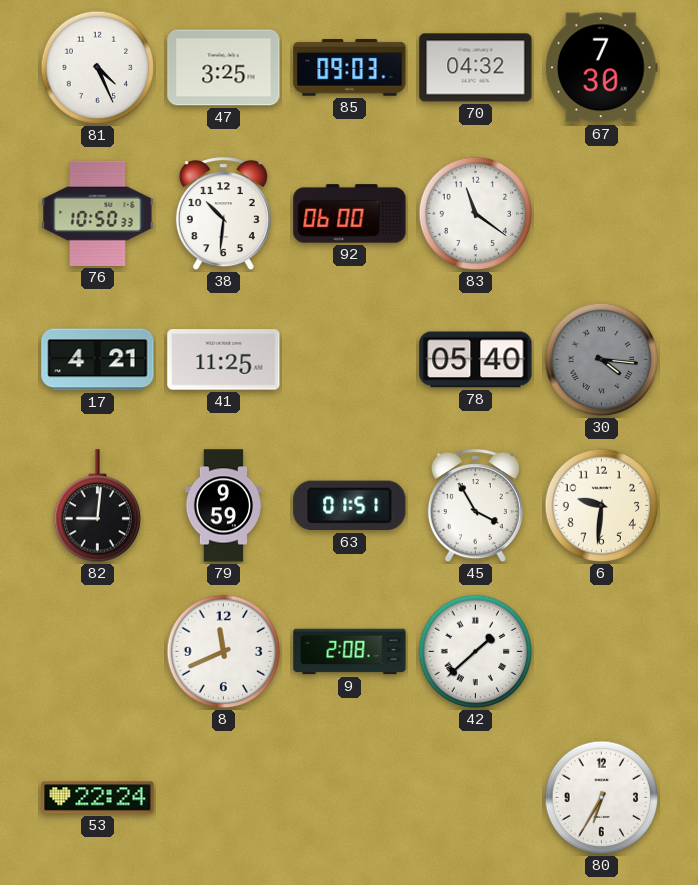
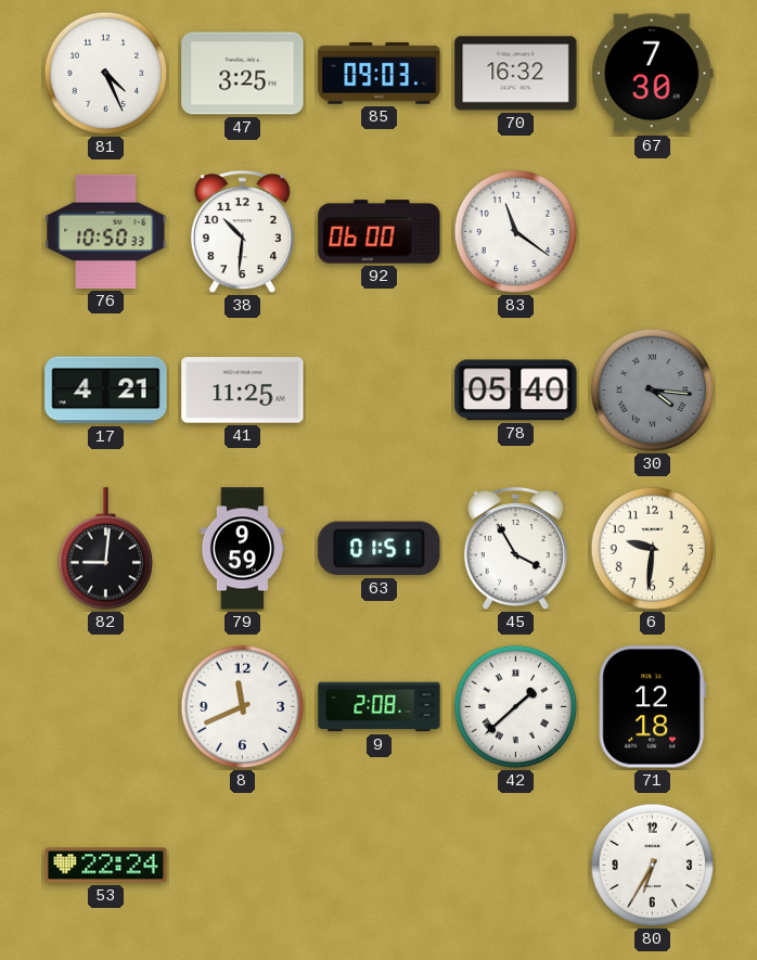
70: 04:32 -> 16:32 (516, 74)
71: none -> 12:18 (652, 707)
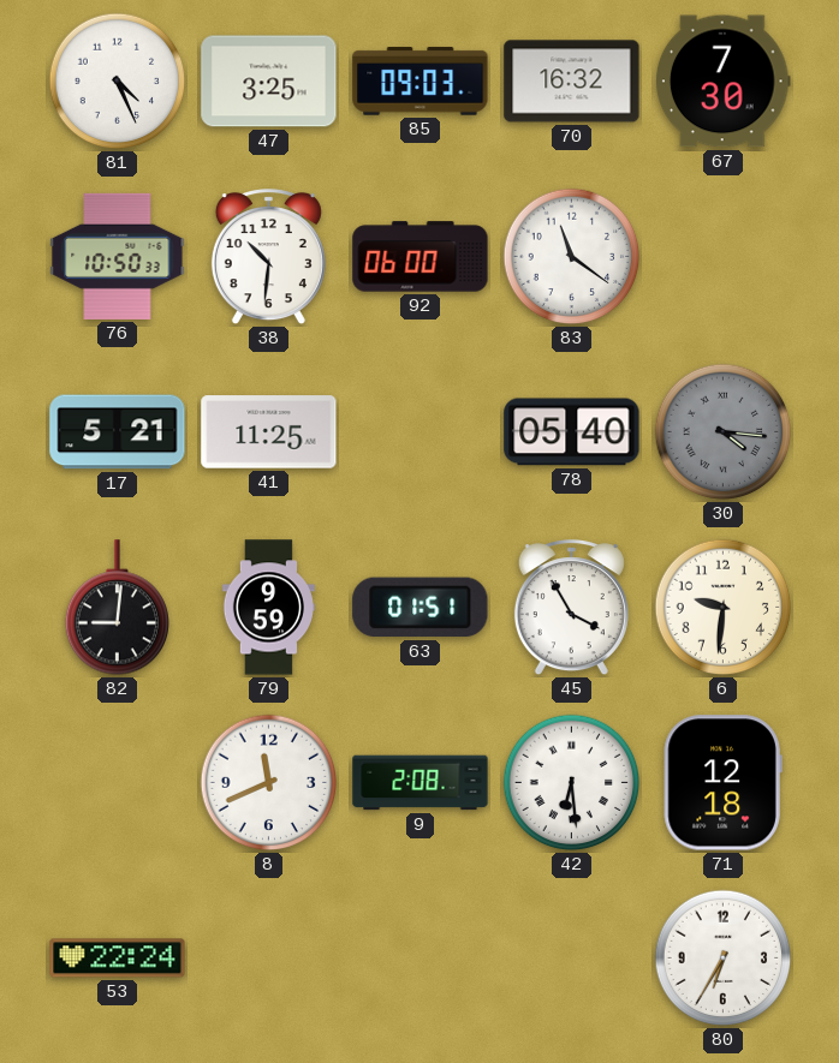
17: 4:21 -> 5:21 (118, 432)
42: 1:38 -> 6:29 (572, 783)
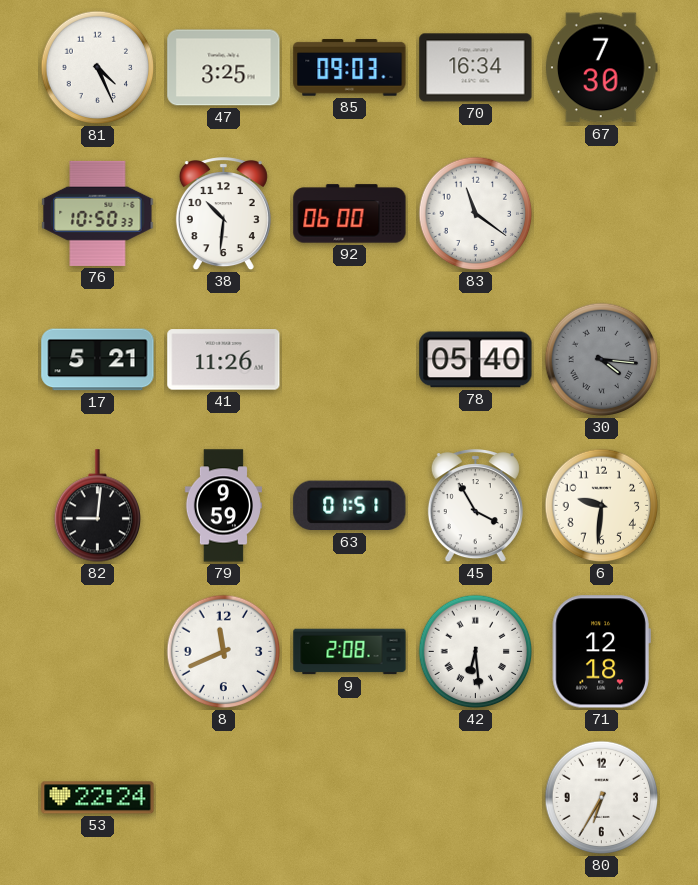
70: 16:32 -> 16:34 (476, 68)
41: 11:25 -> 11:26 (224, 360)
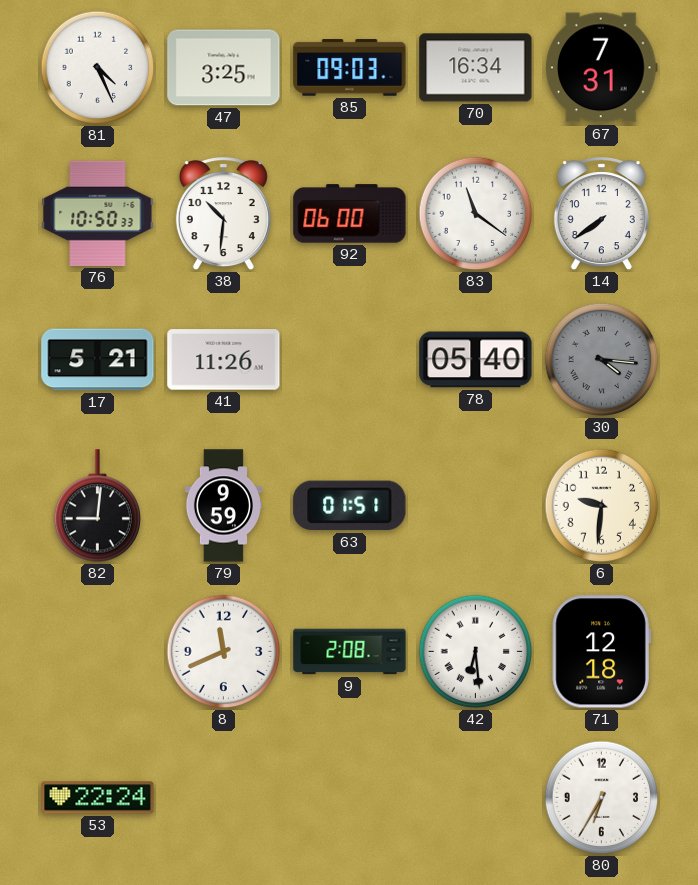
67: 7:30 -> 7:31 (601, 68)
14: none -> 7:39 (601, 214)
45: 3:55 -> none (475, 506)
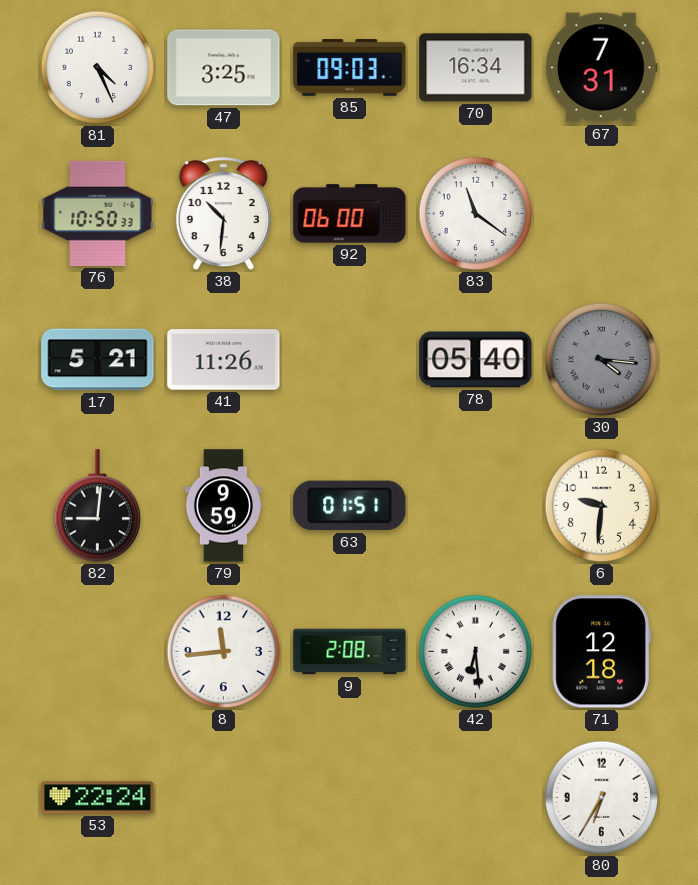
14: 7:39 -> none (601, 214)
8: 11:41 -> 11:44 (224, 652)
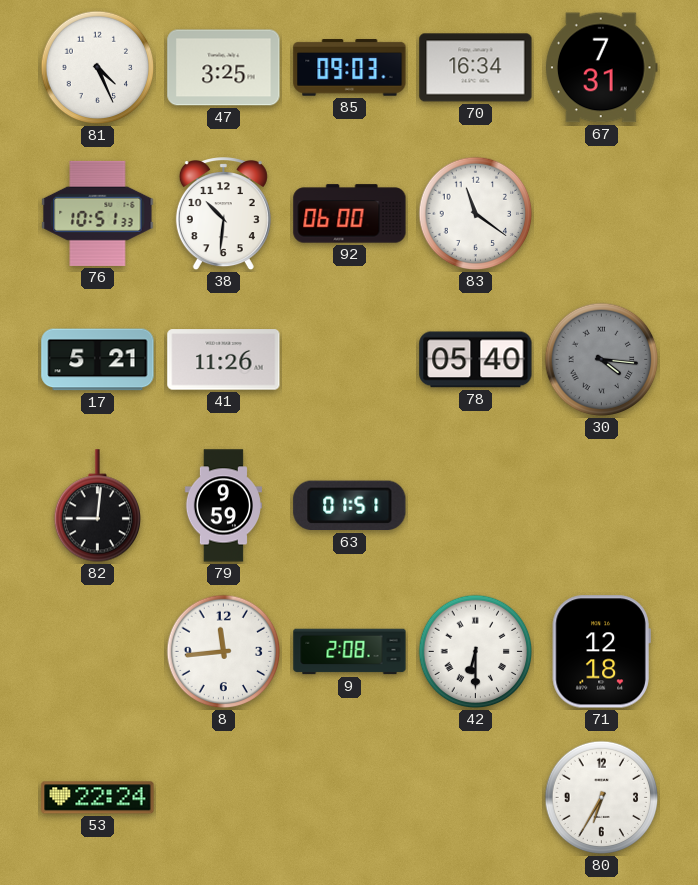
76: 10:50 -> 10:51 (98, 213)
6: 9:31 -> none (602, 506)
42: 6:29 -> 6:30 (476, 652)
